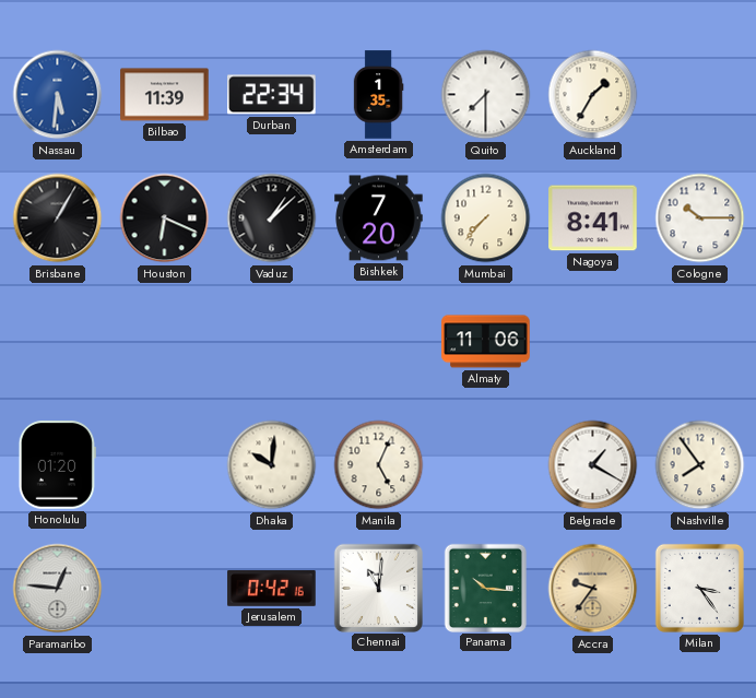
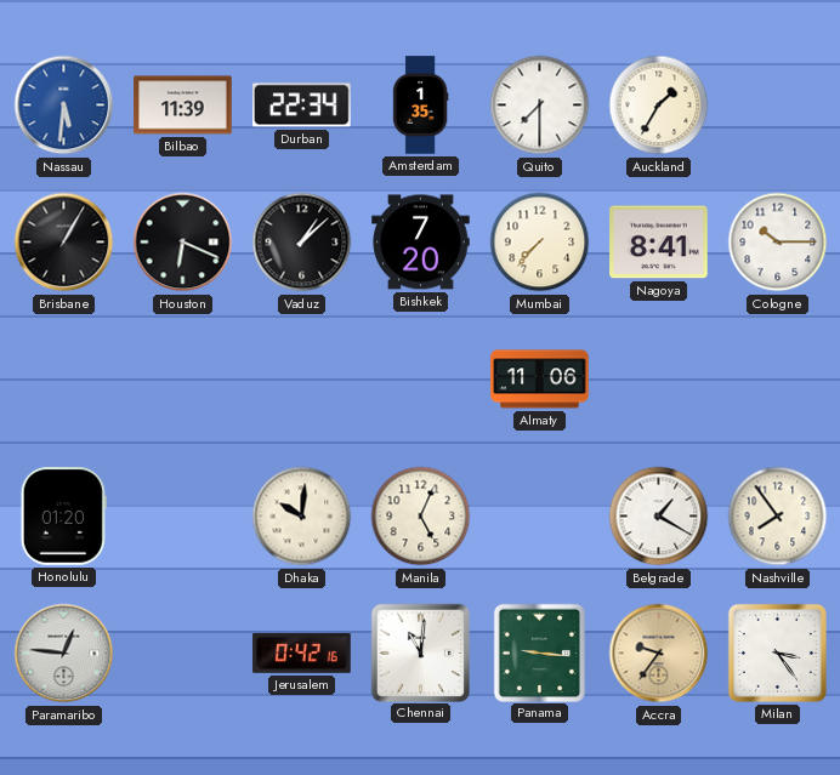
Panama: 10:16 -> 9:16 (539, 653)
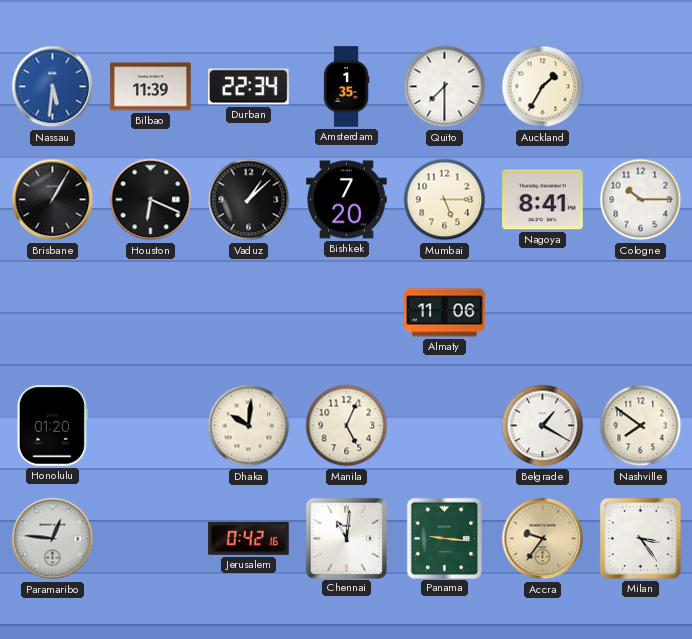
Mumbai: 7:37 -> 5:15 (445, 200)
Nashville: 7:54 -> 7:51 (641, 426)
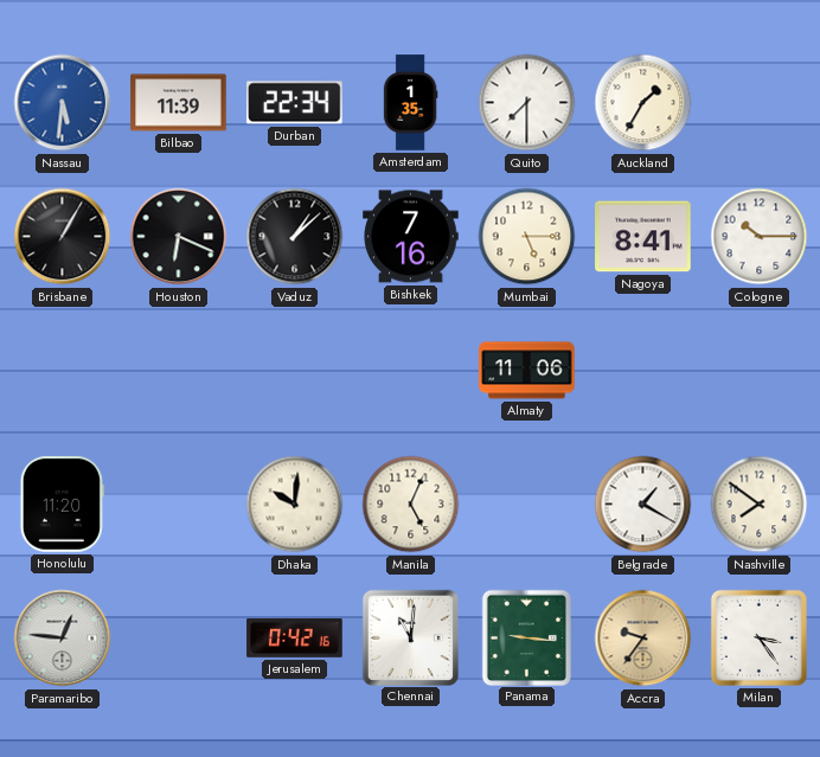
Bishkek: 7:20 -> 7:16 (411, 237)
Honolulu: 01:20 -> 11:20 (62, 505)
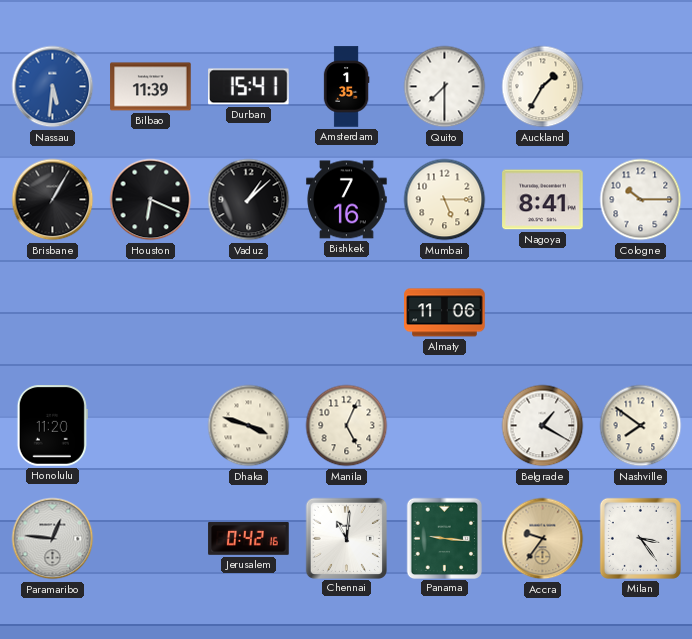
Durban: 22:34 -> 15:41 (249, 87)
Dhaka: 10:01 -> 3:48 (249, 426)
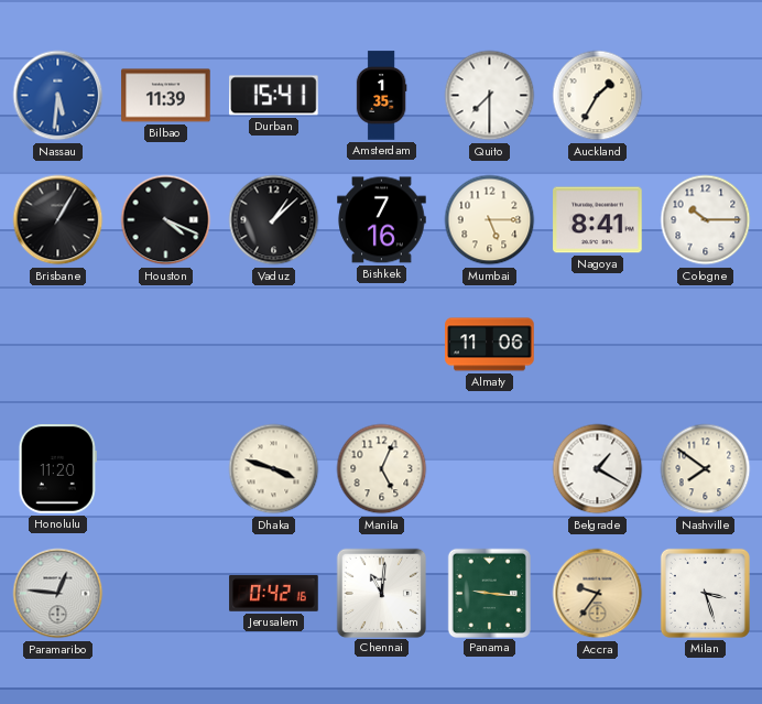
Houston: 6:19 -> 4:19 (166, 220)
Milan: 3:24 -> 3:27 (705, 593)
